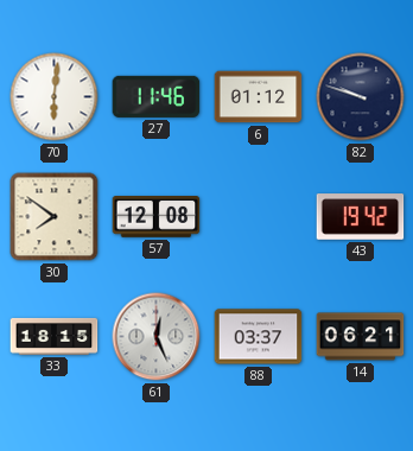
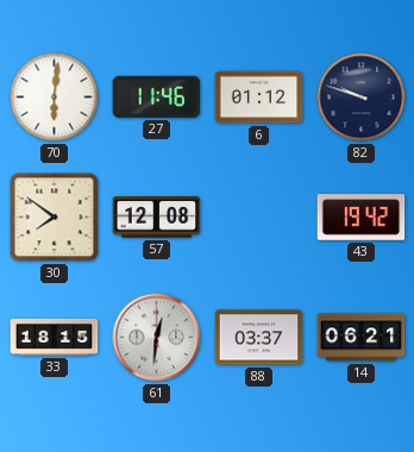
61: 12:26 -> 12:31 (157, 338)
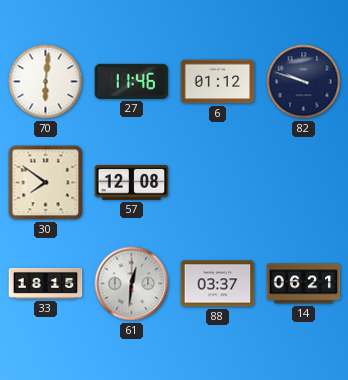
43: 19:42 -> none (362, 218)
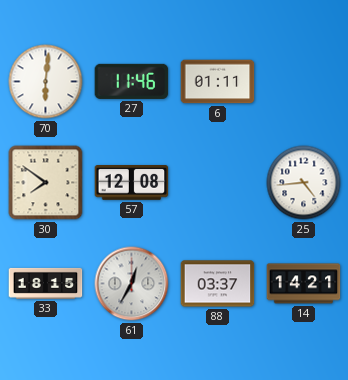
6: 01:12 -> 01:11 (218, 82)
82: 9:48 -> none (304, 82)
25: none -> 4:44 (304, 183)
61: 12:31 -> 12:35 (132, 284)
14: 06:21 -> 14:21 (304, 284)
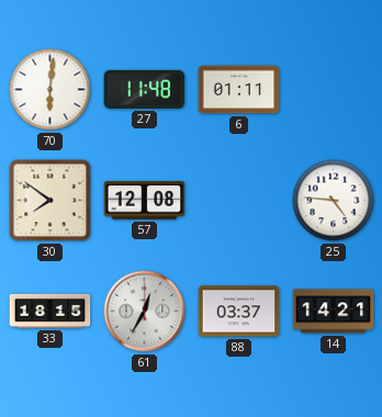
27: 11:46 -> 11:48 (145, 89)
25: 4:44 -> 4:46 (334, 201)
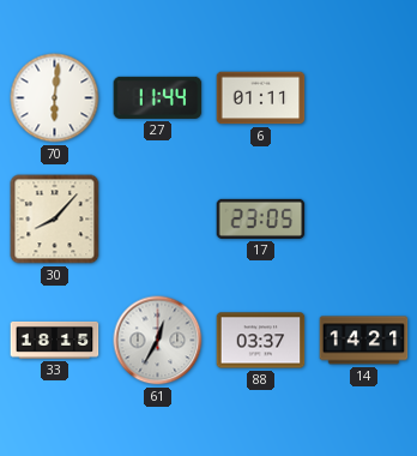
27: 11:48 -> 11:44 (158, 97)
30: 7:51 -> 8:07 (55, 220)
57: 12:08 -> none (145, 201)
17: none -> 23:05 (261, 218)
25: 4:46 -> none (334, 201)
